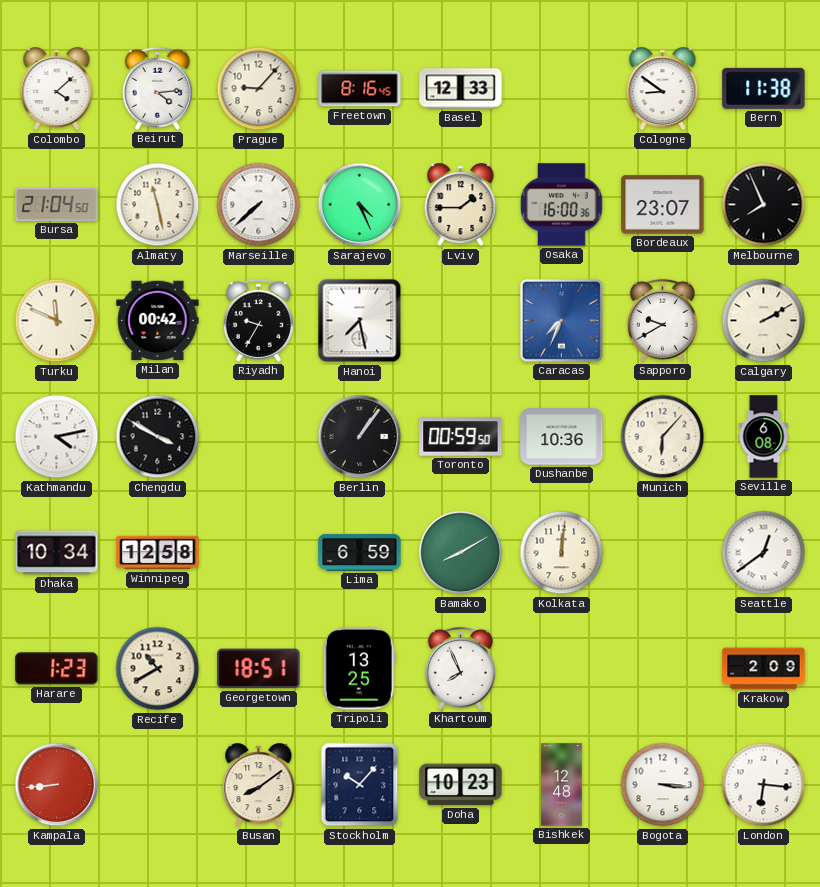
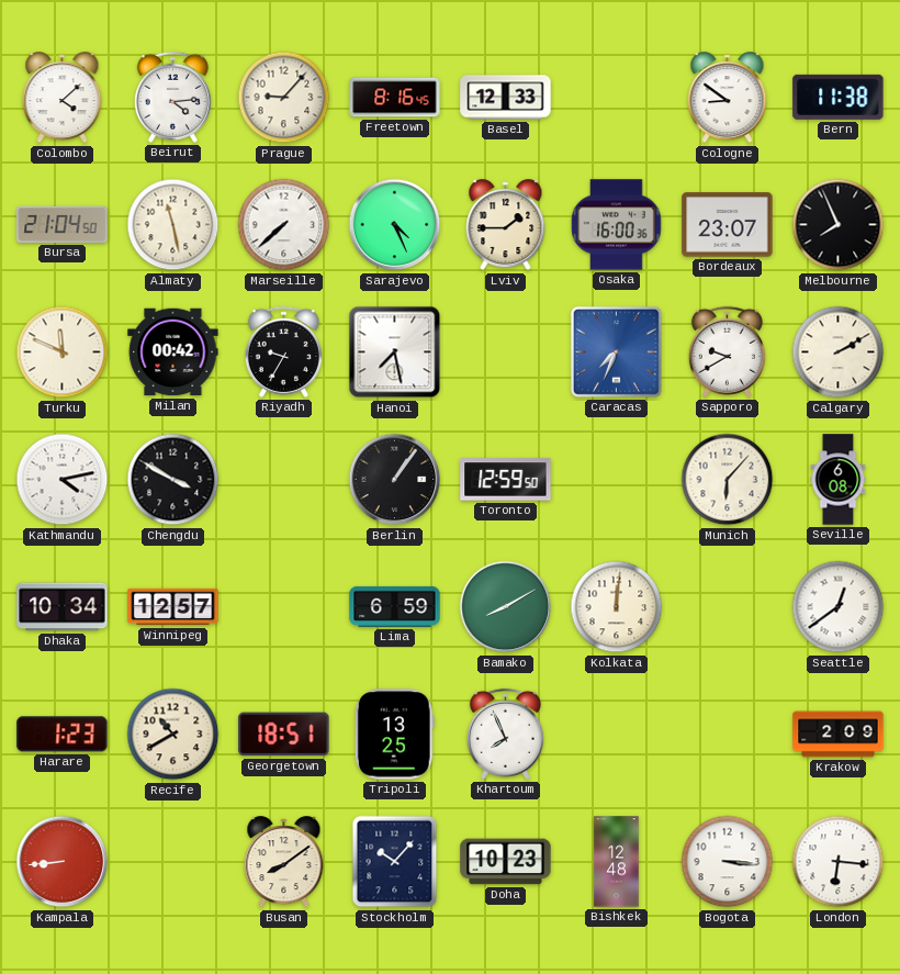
Toronto: 00:59 -> 12:59 (506, 480)
Dushanbe: 10:36 -> none (562, 437)
Winnipeg: 12:58 -> 12:57 (173, 607)
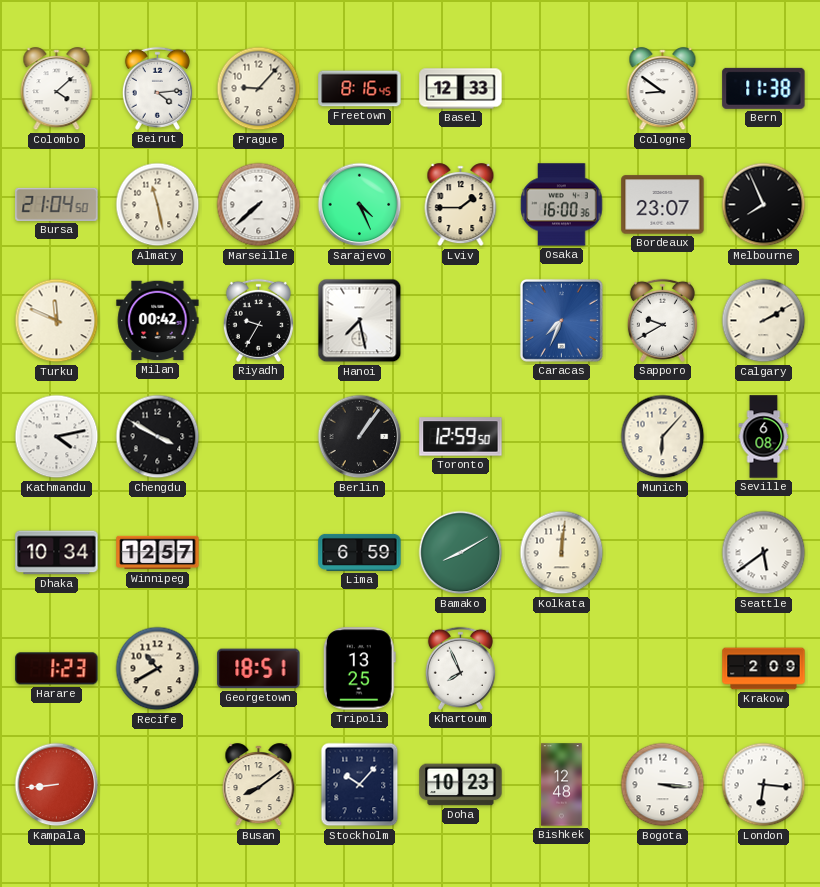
Seattle: 12:39 -> 5:39 (764, 553)
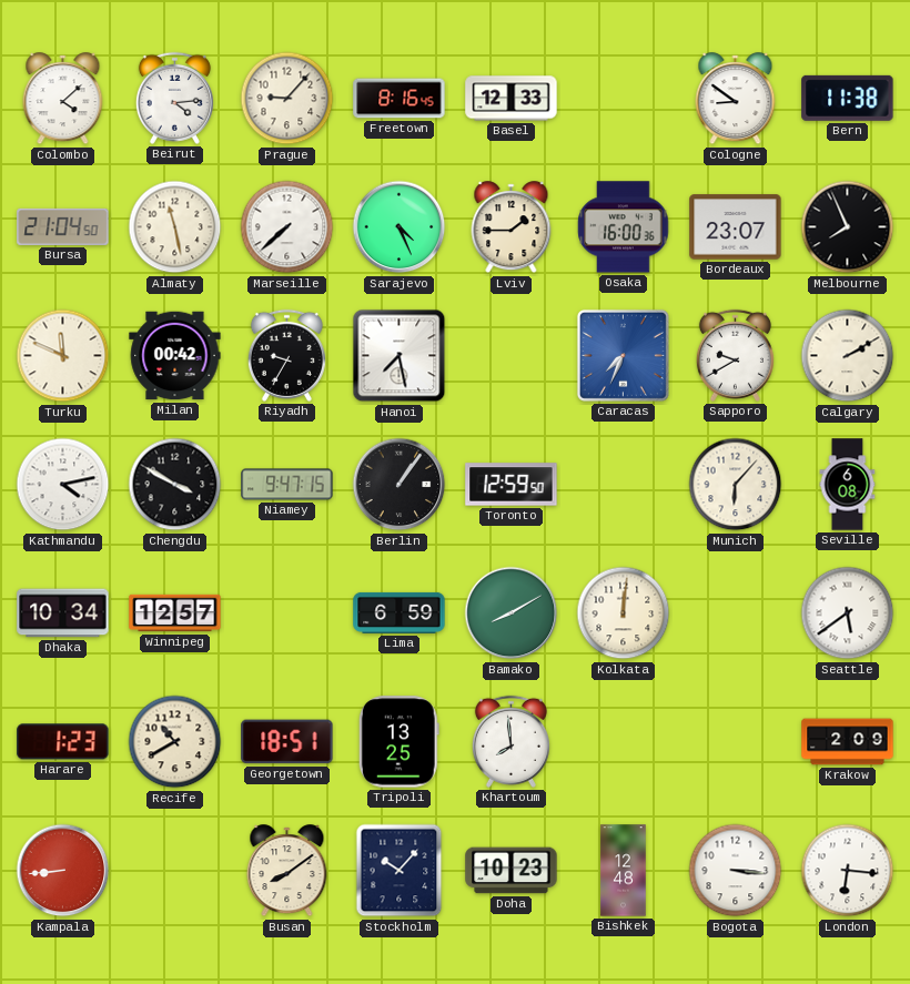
Niamey: none -> 9:47 (287, 485)
Khartoum: 7:56 -> 7:59 (510, 741)
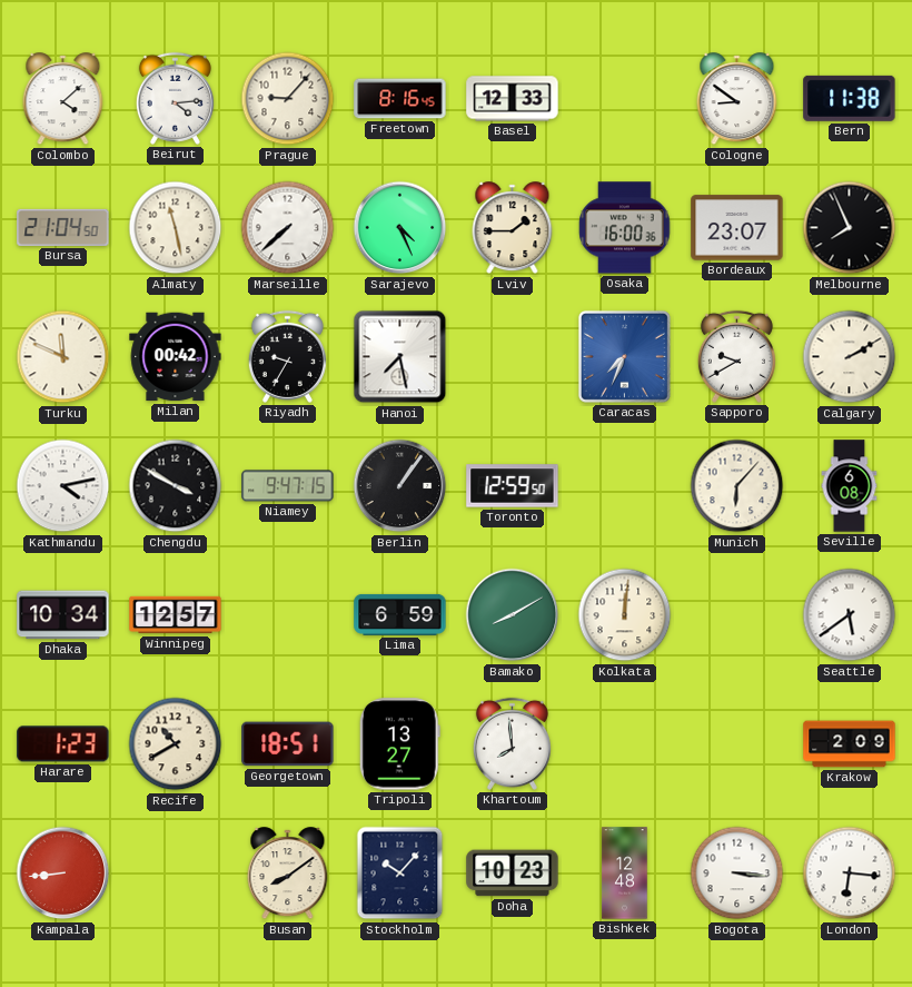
Tripoli: 13:25 -> 13:27 (399, 744)
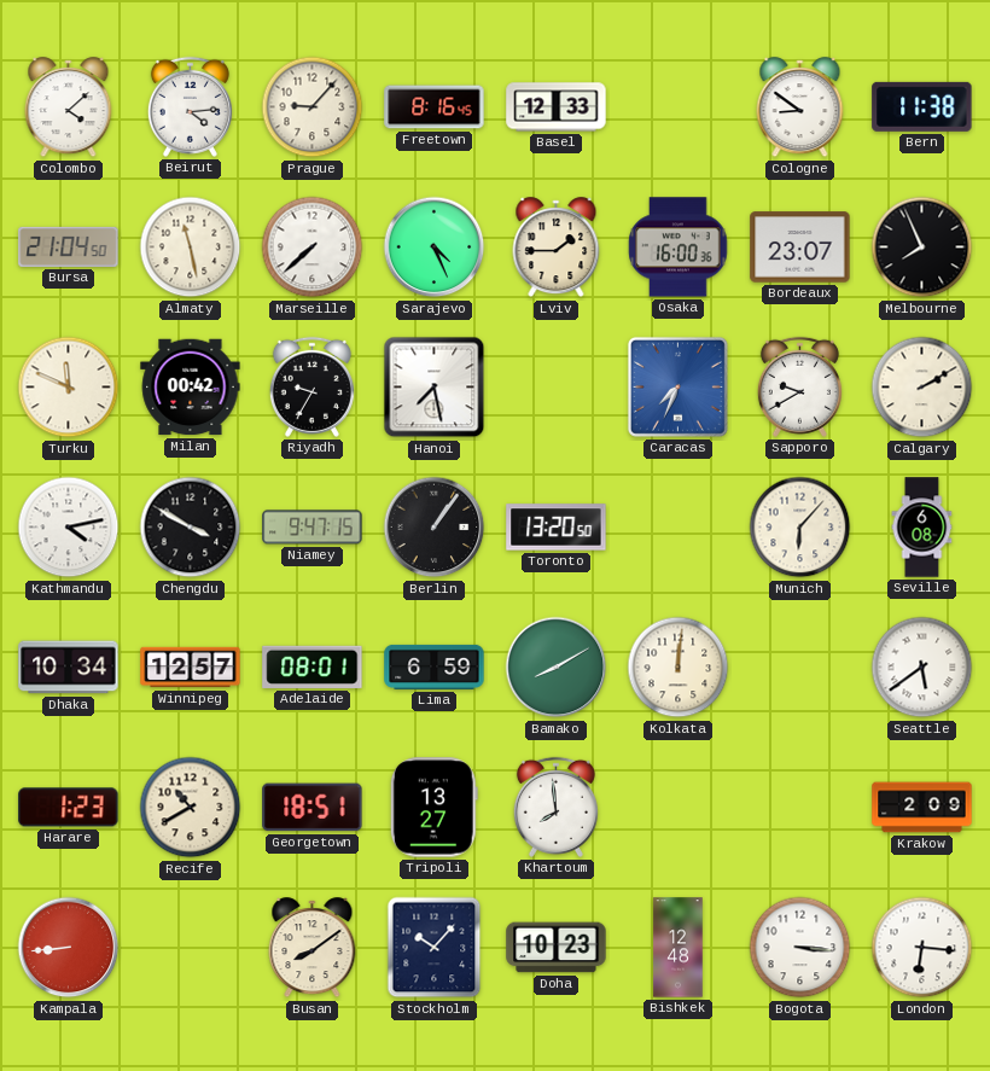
Toronto: 12:59 -> 13:20 (557, 528)
Adelaide: none -> 08:01 (313, 667)
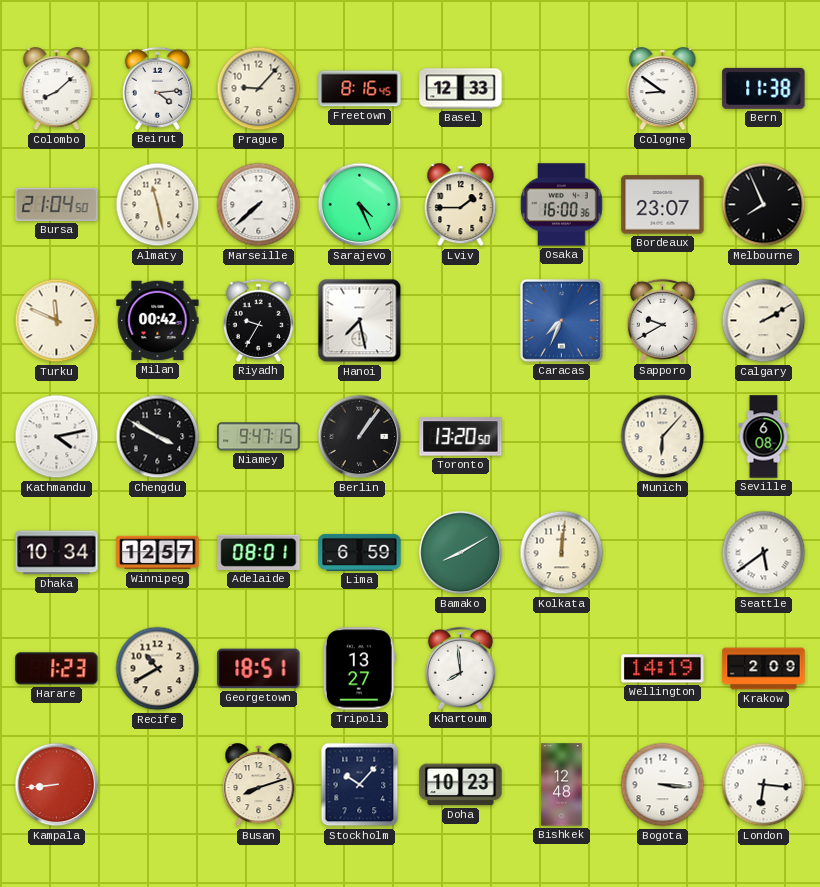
Colombo: 4:08 -> 8:08 (57, 89)
Wellington: none -> 14:19 (663, 669)
Busan: 8:09 -> 8:12 (259, 785)
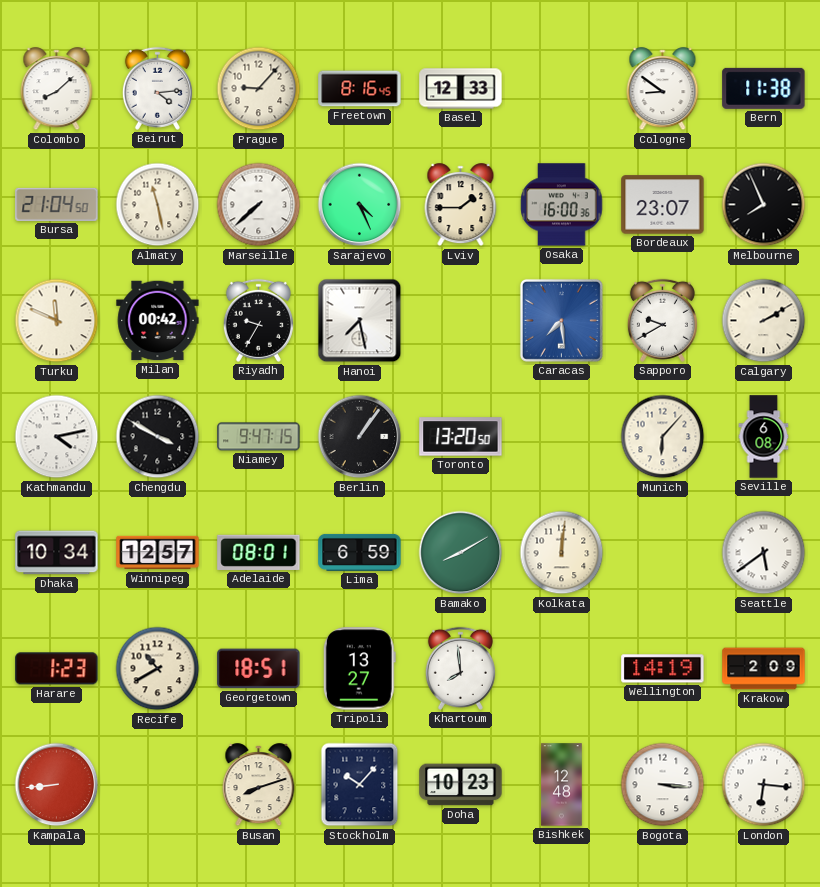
Caracas: 7:34 -> 7:29 (561, 320)
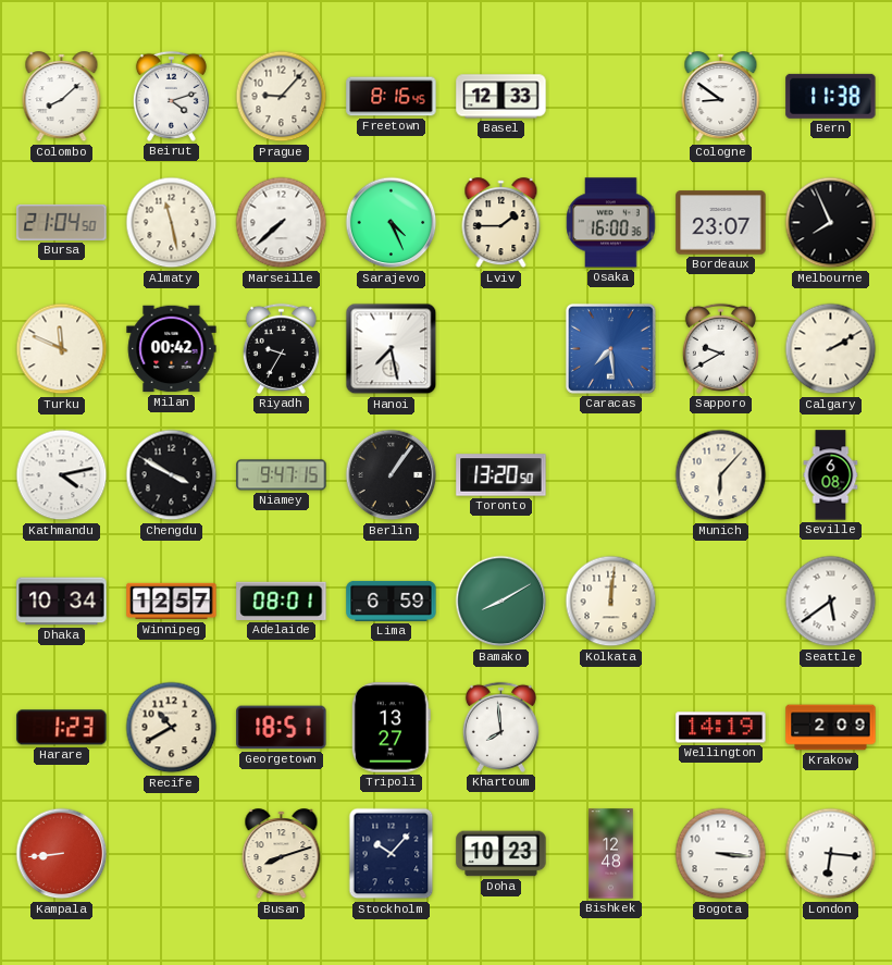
Beirut: 4:14 -> 4:12 (171, 96)
